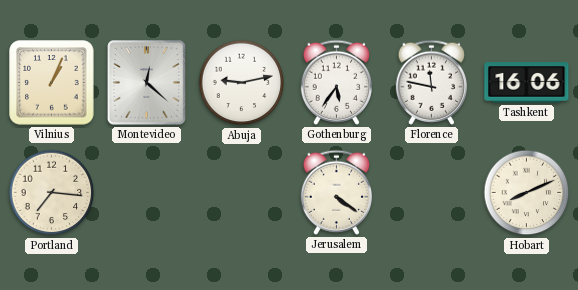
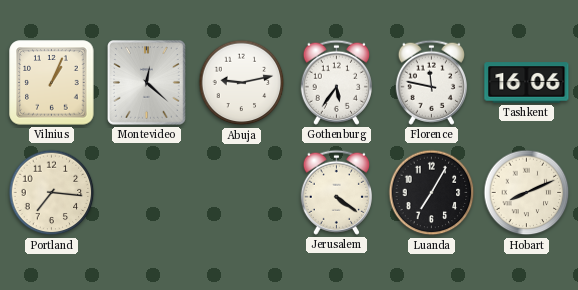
Luanda: none -> 7:05 (432, 193)
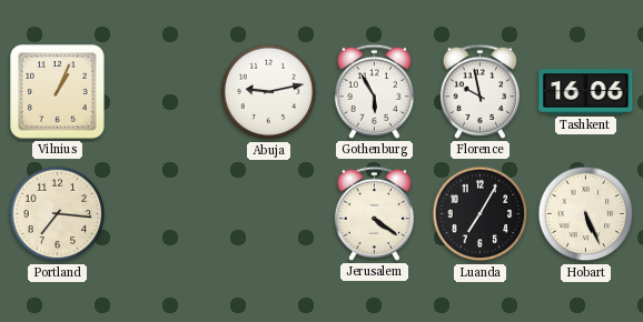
Montevideo: 12:22 -> none (147, 83)
Gothenburg: 5:36 -> 5:55 (374, 91)
Florence: 11:47 -> 9:58 (479, 91)
Hobart: 8:11 -> 5:26 (586, 214)
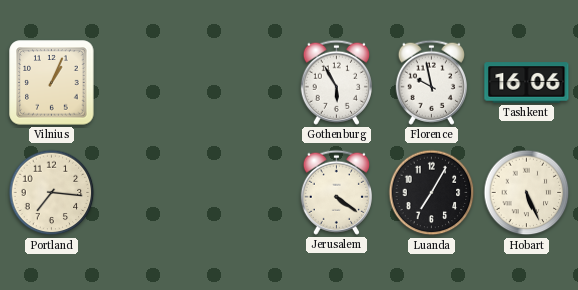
Abuja: 9:13 -> none (269, 92)
